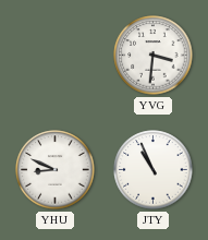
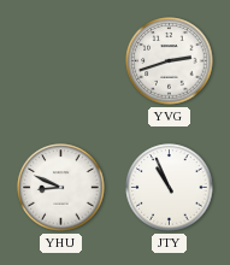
YVG: 3:31 -> 2:42 (170, 61)
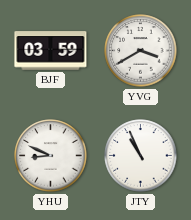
BJF: none -> 03:59 (51, 51)
YVG: 2:42 -> 3:40 (141, 51)
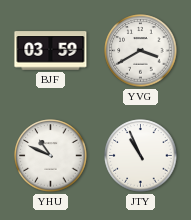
YHU: 8:49 -> 10:49 (51, 156)
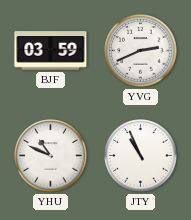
YVG: 3:40 -> 2:41 (141, 51)
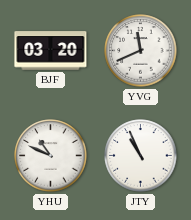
BJF: 03:59 -> 03:20 (51, 51)
YVG: 2:41 -> 11:41 (141, 51)
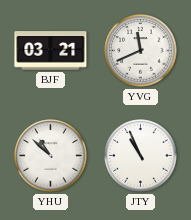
BJF: 03:20 -> 03:21 (51, 51)
YHU: 10:49 -> 10:52 (51, 156)
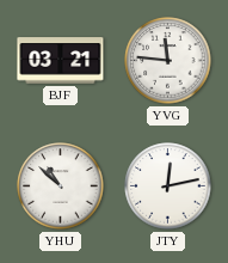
YVG: 11:41 -> 11:46 (168, 61)
JTY: 10:56 -> 12:13 (168, 186)
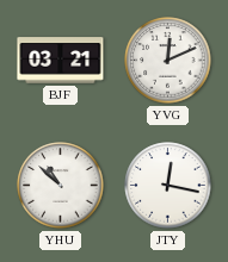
YVG: 11:46 -> 12:11 (168, 61)
JTY: 12:13 -> 12:17 (168, 186)
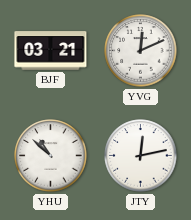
JTY: 12:17 -> 12:13 (141, 156)
